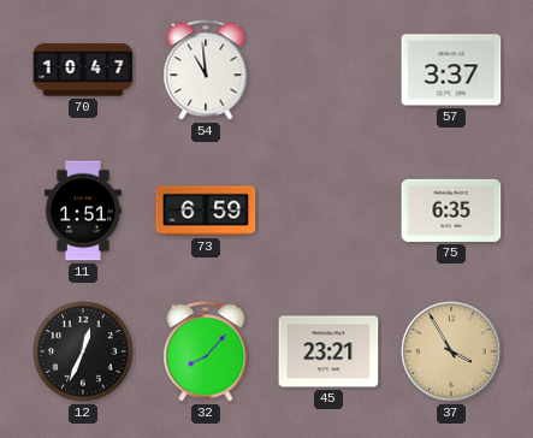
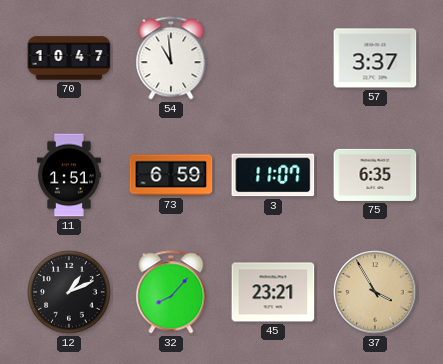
3: none -> 11:07 (273, 175)
12: 12:34 -> 1:11 (69, 292)
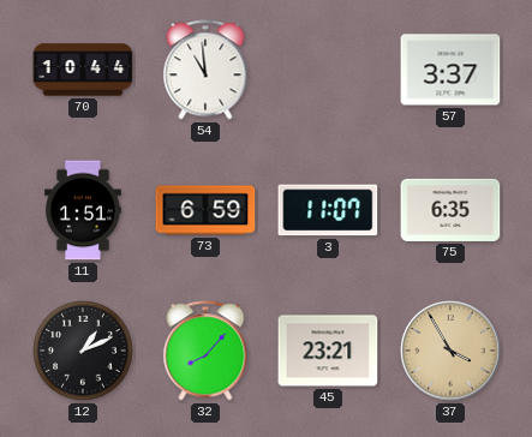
70: 10:47 -> 10:44 (83, 70)
